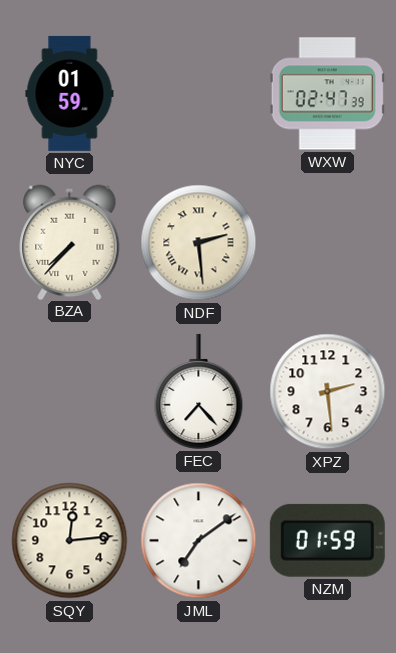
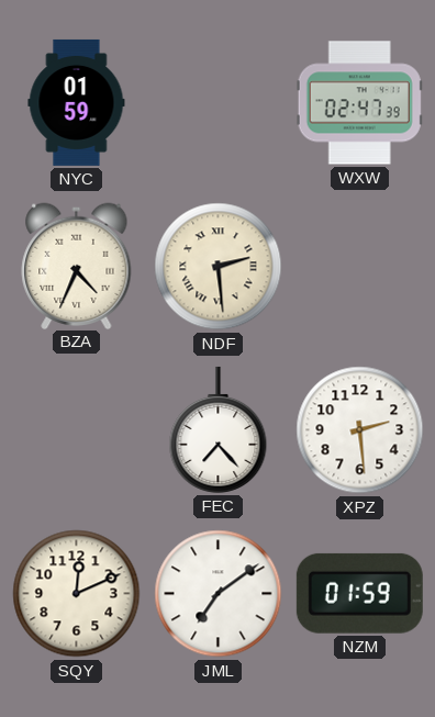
BZA: 7:37 -> 4:34 (77, 266)
SQY: 12:14 -> 12:11 (77, 594)
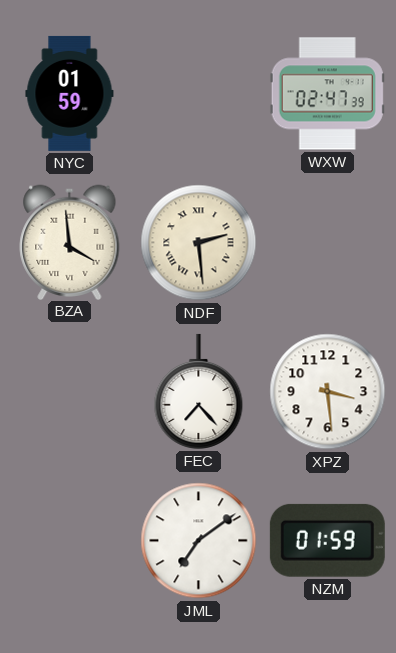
BZA: 4:34 -> 3:59 (70, 242)
XPZ: 2:29 -> 3:29 (328, 392)
SQY: 12:11 -> none (77, 594)
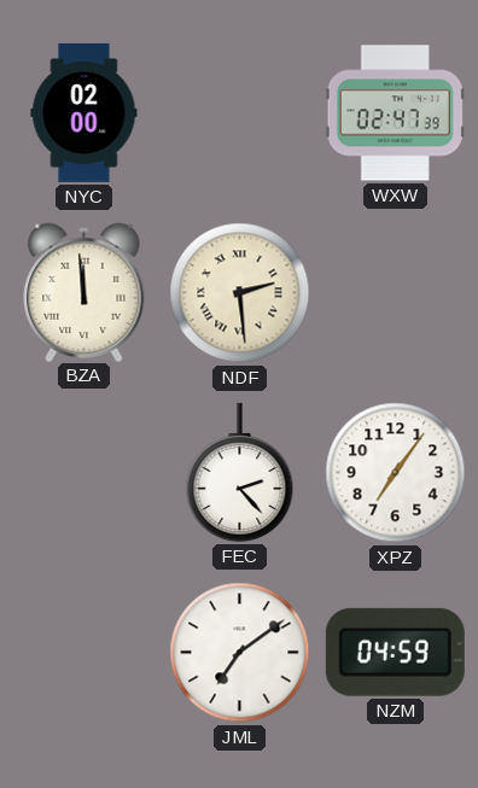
NYC: 01:59 -> 02:00 (84, 112)
BZA: 3:59 -> 11:59 (84, 292)
FEC: 7:23 -> 2:23 (240, 472)
XPZ: 3:29 -> 7:06 (396, 473)
NZM: 01:59 -> 04:59 (395, 652)
